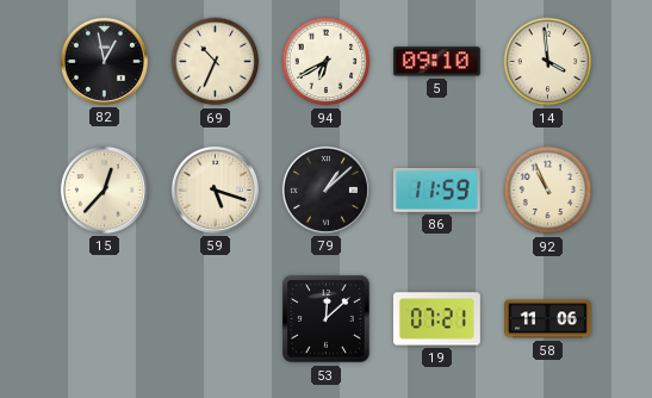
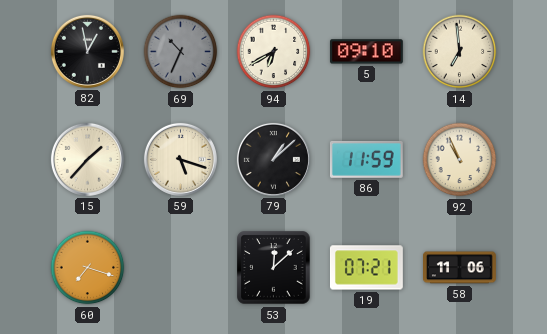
69 dial: cream -> grey (181, 52)
14: 3:59 -> 6:59 (460, 52)
15: 12:37 -> 1:37 (87, 159)
60: none -> 7:18 (88, 268)
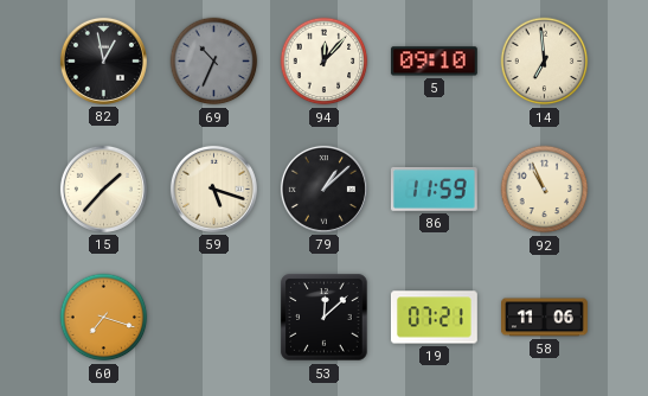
94: 6:40 -> 12:07 (325, 62)
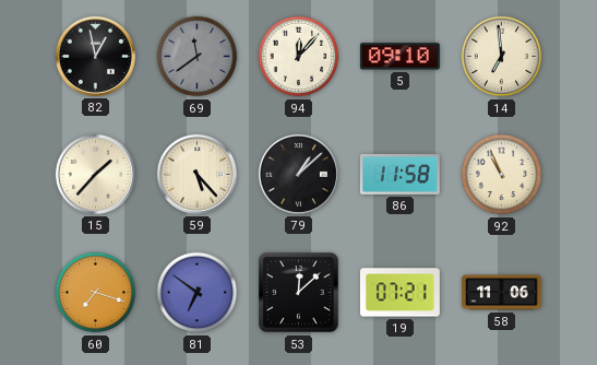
69: 10:34 -> 11:39 (198, 57)
59: 5:18 -> 5:23 (196, 174)
86: 11:59 -> 11:58 (399, 174)
81: none -> 6:51 (198, 293)
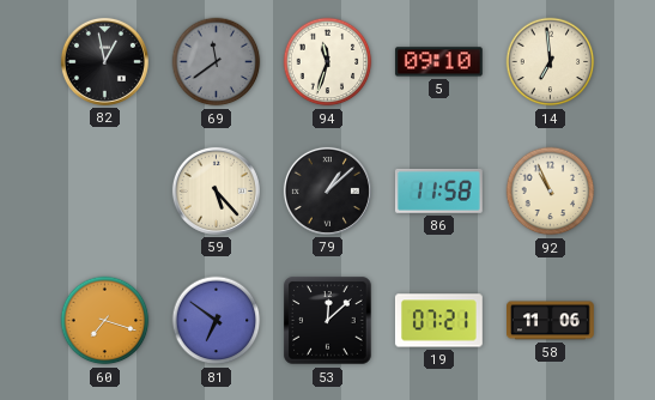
94: 12:07 -> 11:33 (328, 62)
15: 1:37 -> none (95, 174)
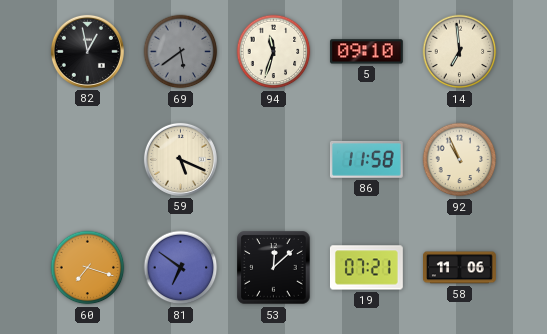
69: 11:39 -> 5:39 (181, 52)
59: 5:23 -> 5:19 (180, 159)
79: 1:08 -> none (327, 190)
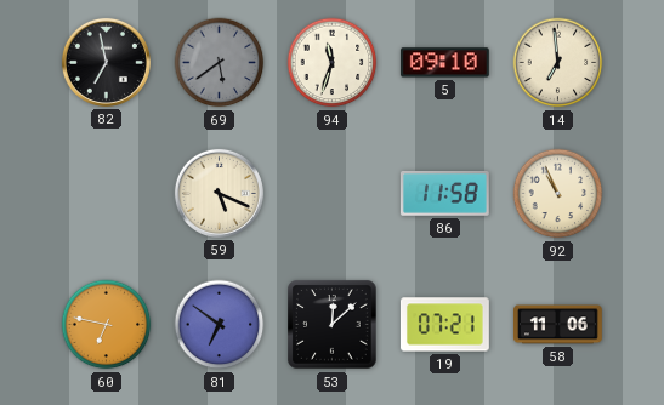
82: 12:58 -> 6:58 (106, 62)
60: 7:18 -> 6:47 (107, 325)
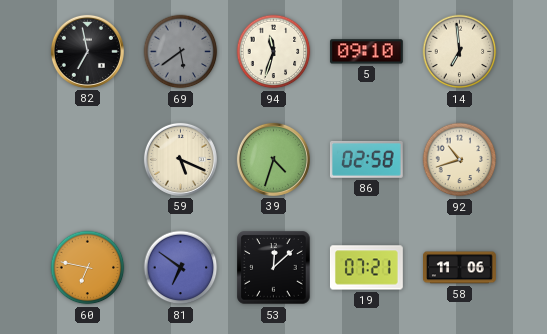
39: none -> 4:33 (273, 159)
86: 11:58 -> 02:58 (366, 159)
92: 10:56 -> 10:42 (460, 160)
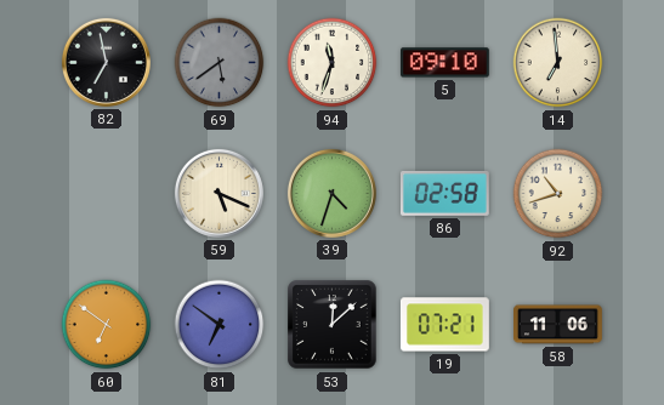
60: 6:47 -> 6:51 (107, 325)
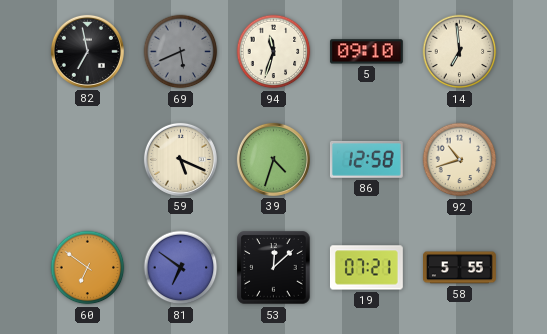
69: 5:39 -> 5:41 (181, 52)
86: 02:58 -> 12:58 (366, 159)
58: 11:06 -> 5:55 (460, 268)
